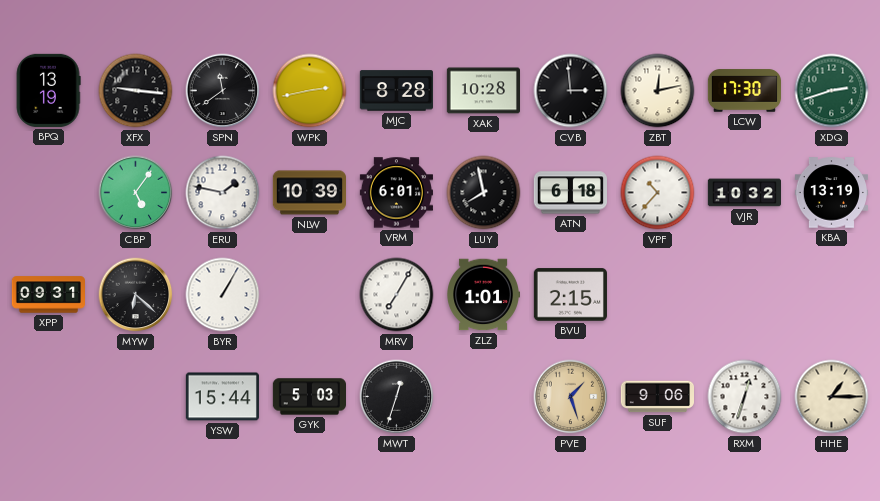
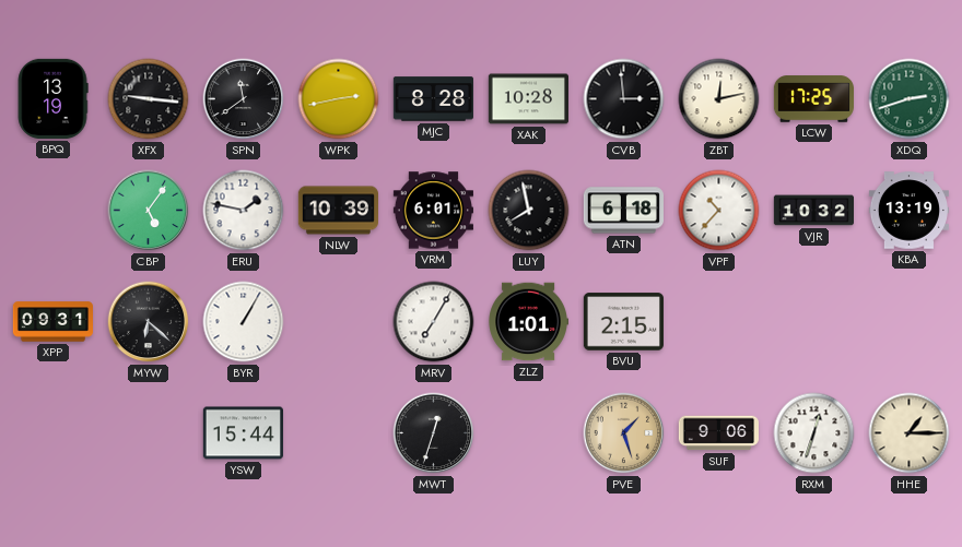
LCW: 17:30 -> 17:25 (813, 99)
GYK: 5:03 -> none (309, 397)
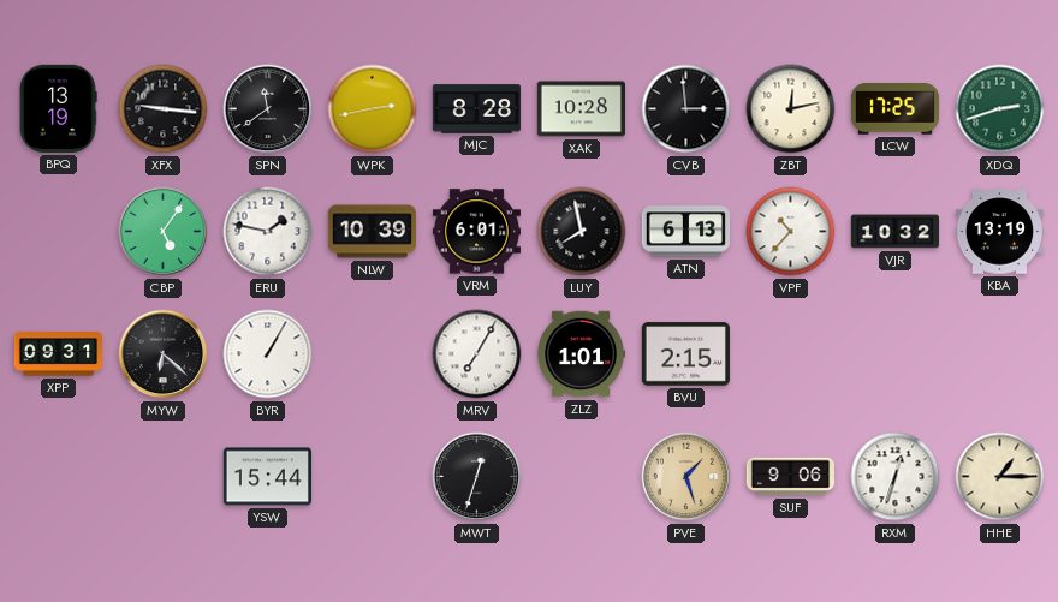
ATN: 6:18 -> 6:13 (685, 232)
